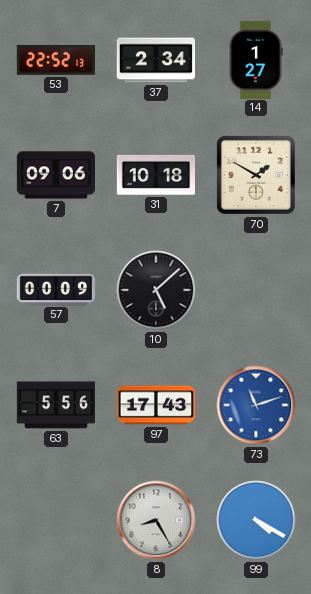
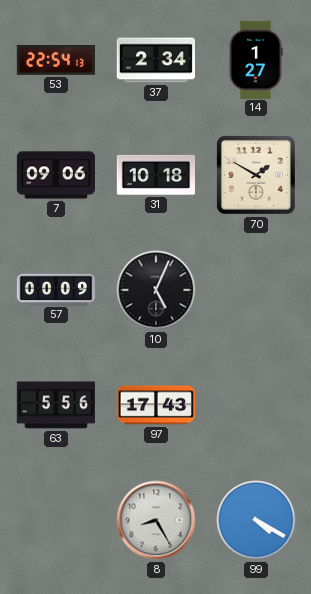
53: 22:52 -> 22:54 (55, 60)
10: 5:08 -> 5:04 (156, 290)
73: 11:12 -> none (256, 405)
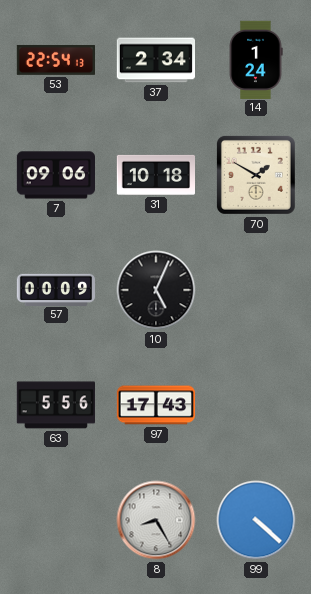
14: 1:27 -> 1:24 (256, 59)
99: 4:20 -> 4:22 (256, 520)
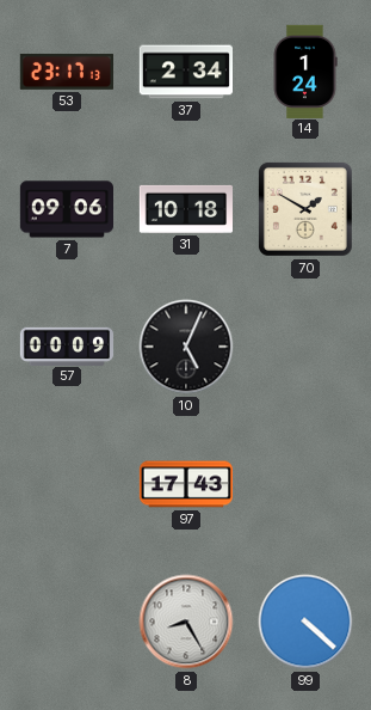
53: 22:54 -> 23:17 (66, 72)
63: 5:56 -> none (55, 405)
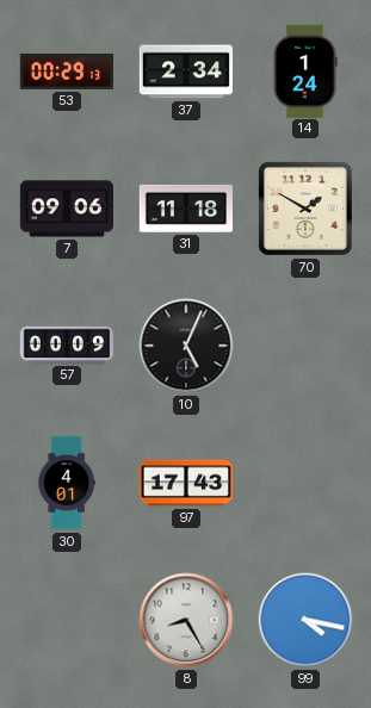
53: 23:17 -> 00:29 (66, 72)
31: 10:18 -> 11:18 (185, 209)
30: none -> 4:01 (67, 483)
99: 4:22 -> 4:17 (305, 620)
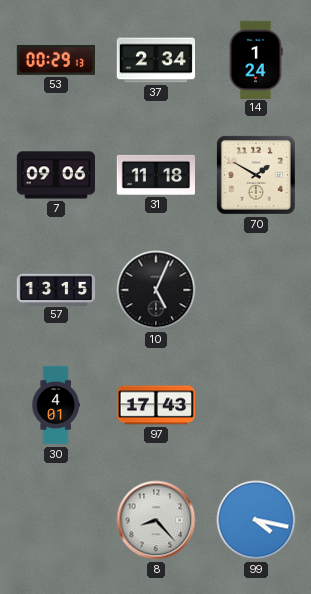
57: 00:09 -> 13:15 (55, 289)
8: 8:25 -> 8:23 (156, 520)
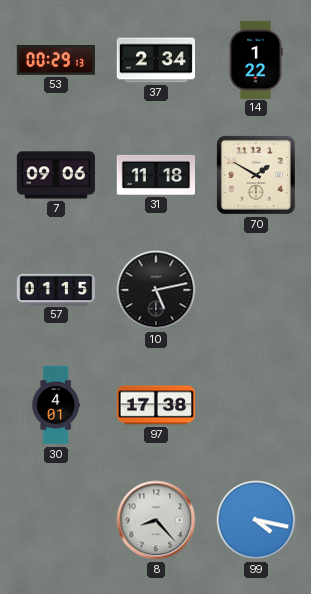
14: 1:24 -> 1:22 (256, 59)
57: 13:15 -> 01:15 (55, 289)
10: 5:04 -> 5:13 (156, 290)
97: 17:43 -> 17:38 (156, 405)
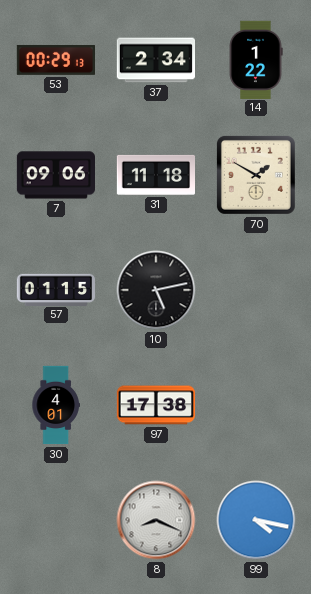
8: 8:23 -> 8:19 (156, 520)
